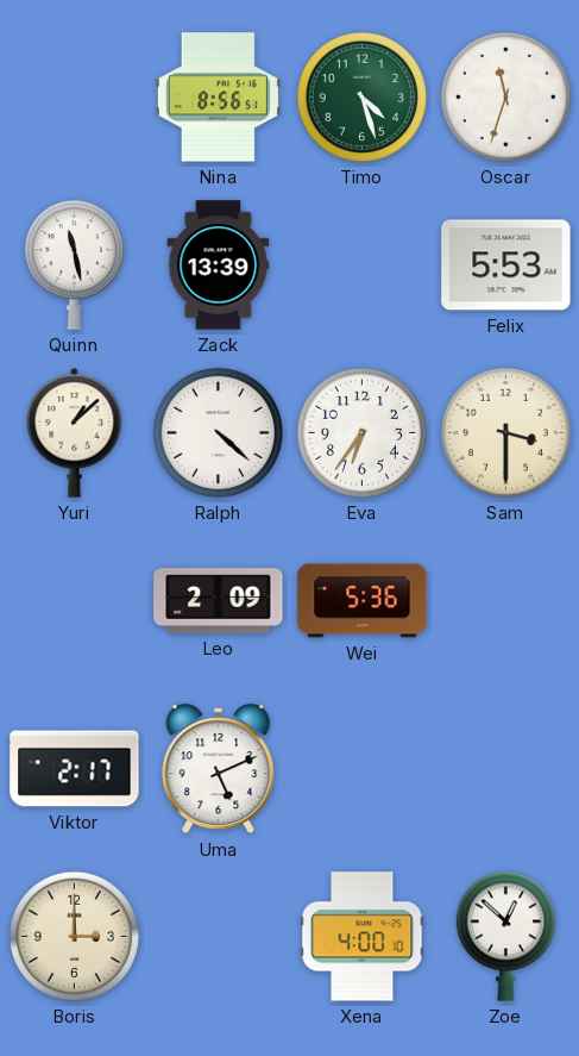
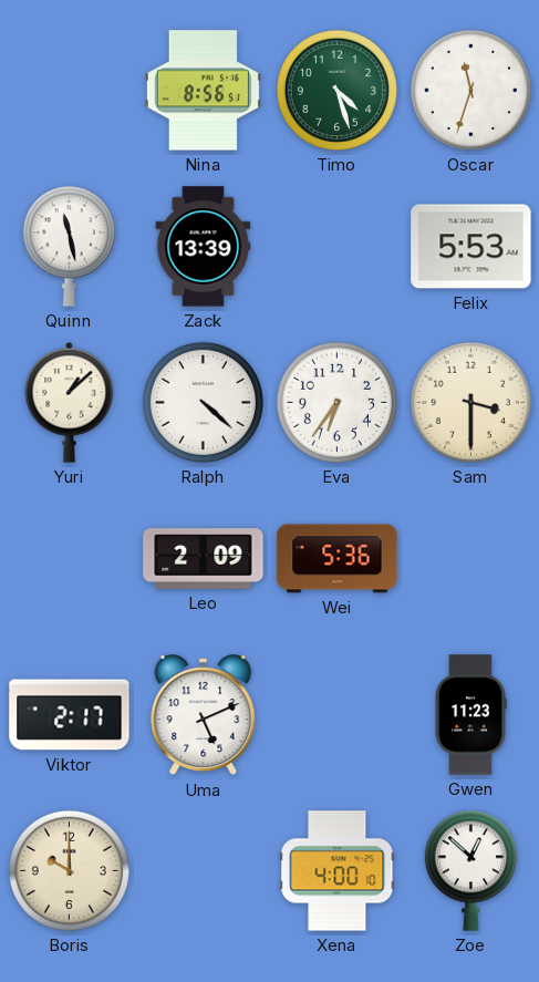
Gwen: none -> 11:23 (470, 715)
Boris: 3:00 -> 10:00 (69, 870)
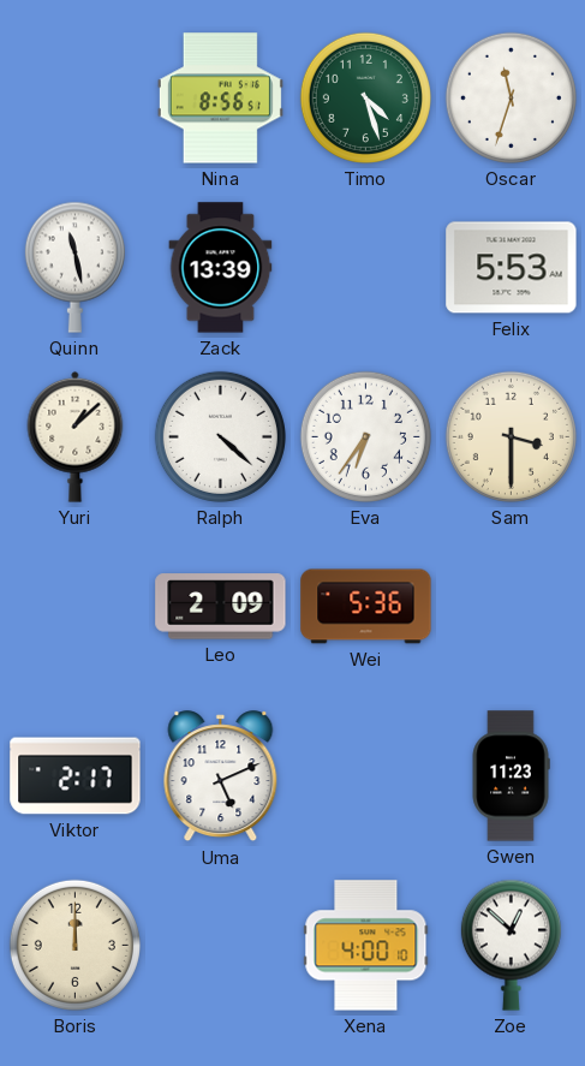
Boris: 10:00 -> 12:00 (74, 945)
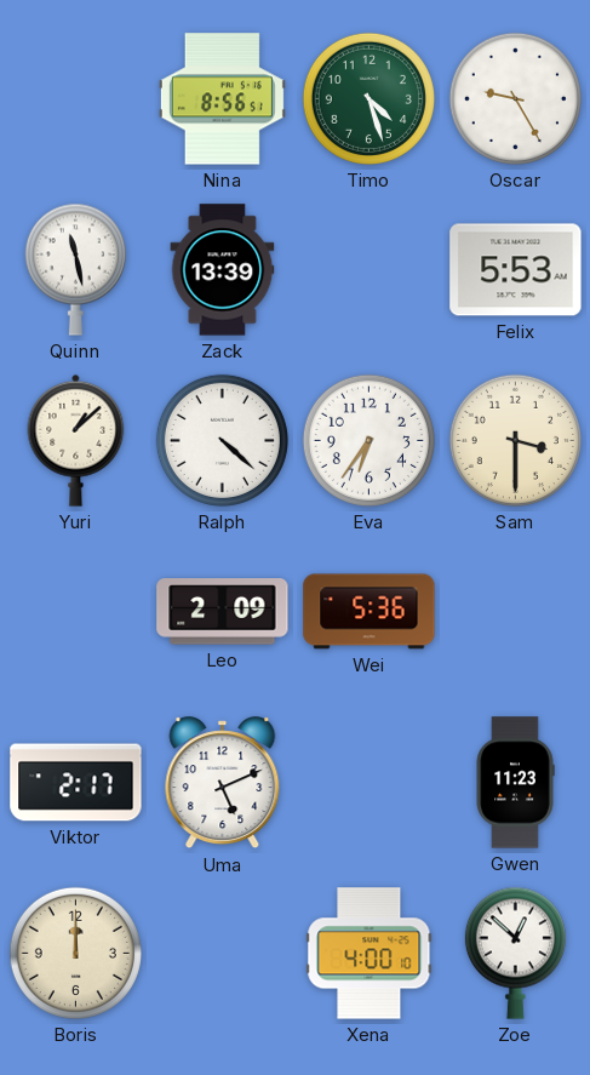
Oscar: 11:33 -> 9:25 (515, 98)
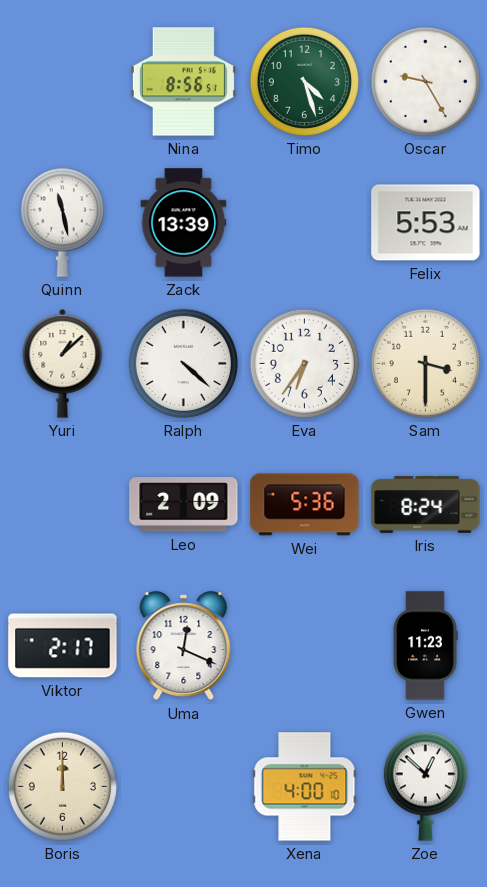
Iris: none -> 8:24 (426, 505)
Uma: 5:11 -> 12:19 (184, 646)
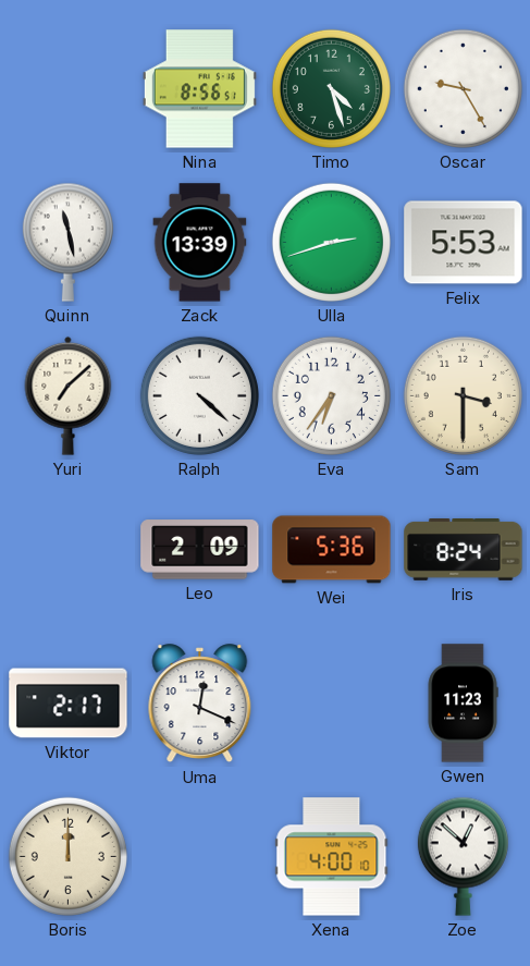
Ulla: none -> 2:42 (331, 242)
Yuri: 1:08 -> 7:08 (69, 395)
